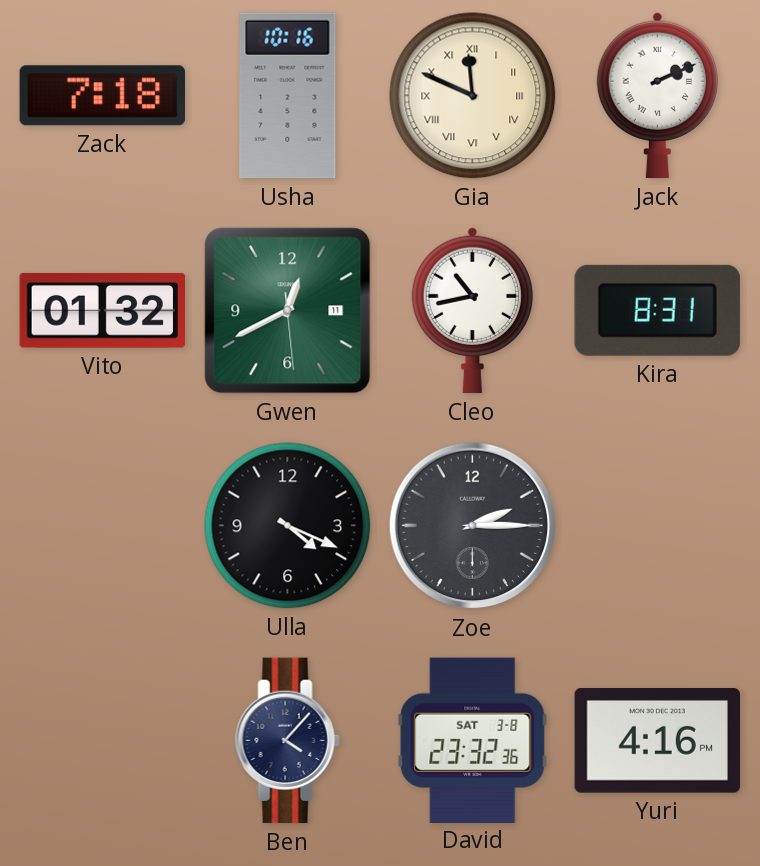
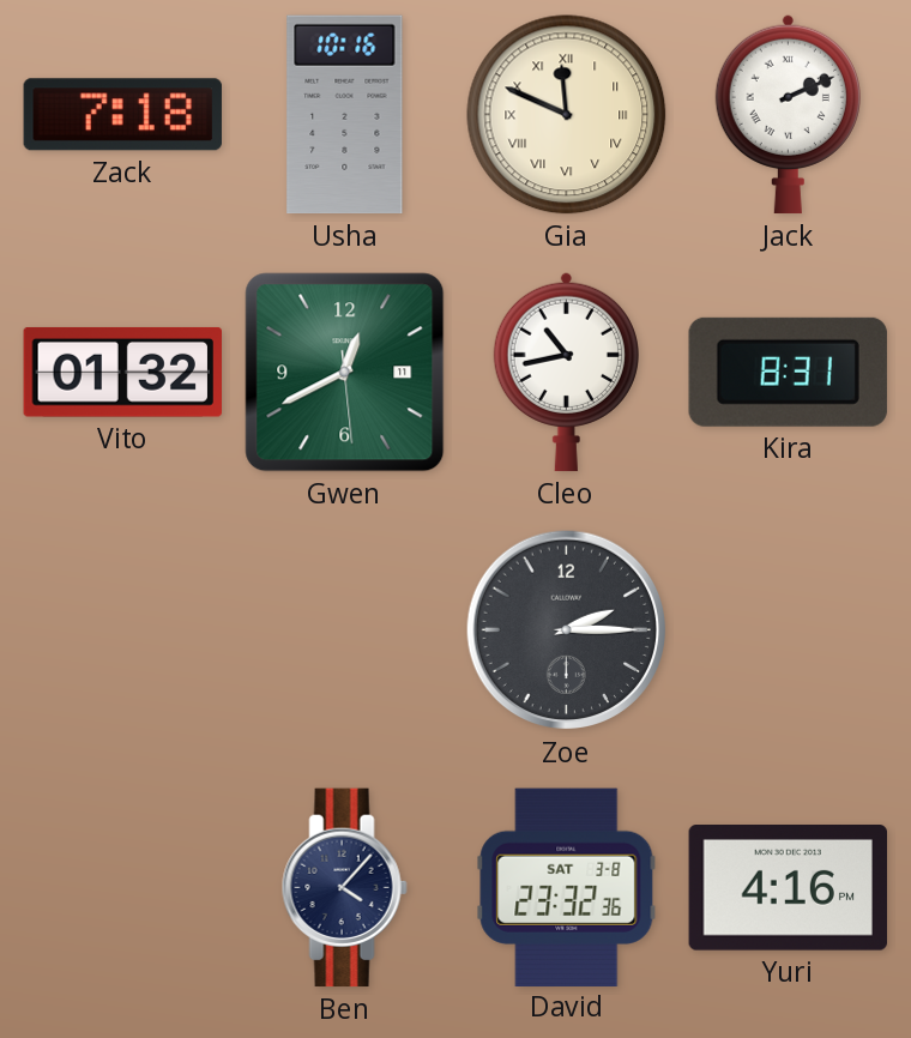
Ulla: 4:19 -> none (288, 526)
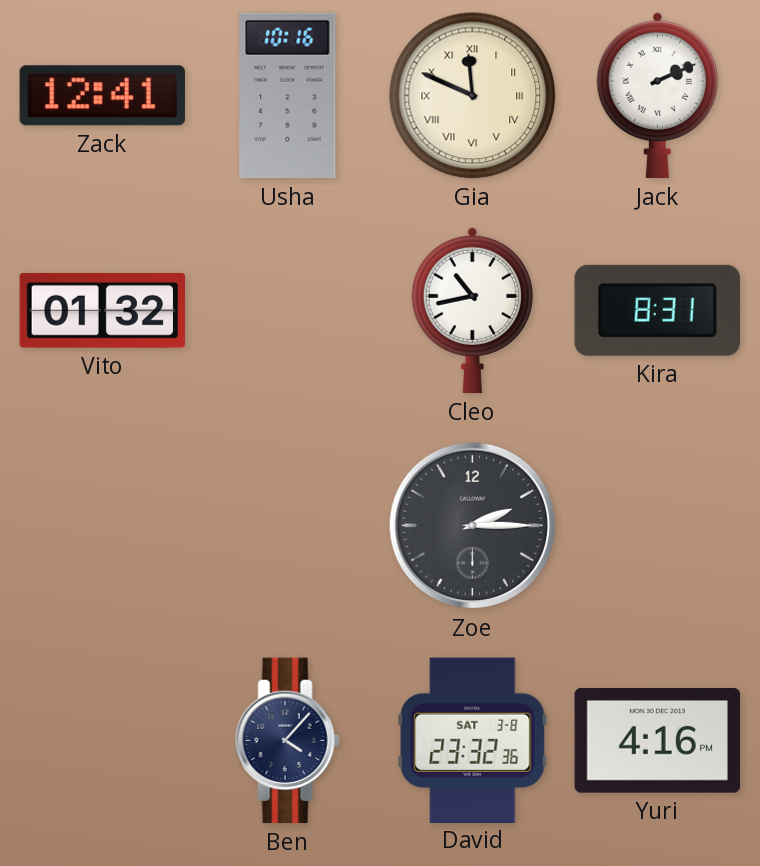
Zack: 7:18 -> 12:41 (102, 96)
Gwen: 12:40 -> none (345, 373)
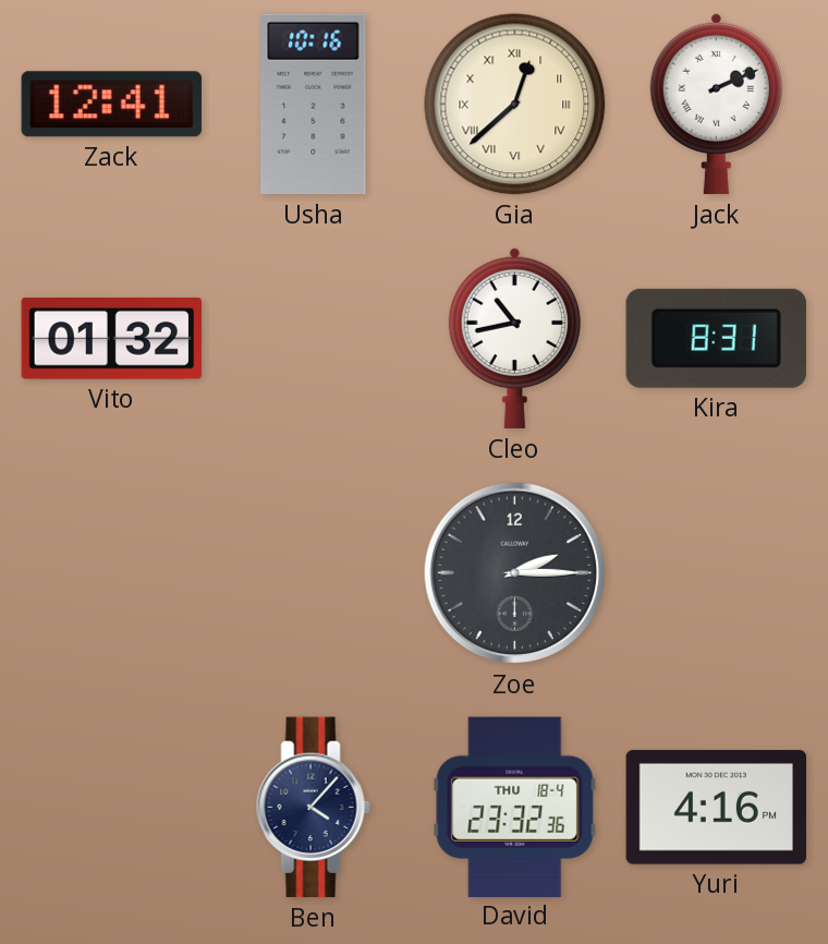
Gia: 11:49 -> 12:38 (515, 105)
David date: SAT 3-8 -> THU 18-4 (515, 807)
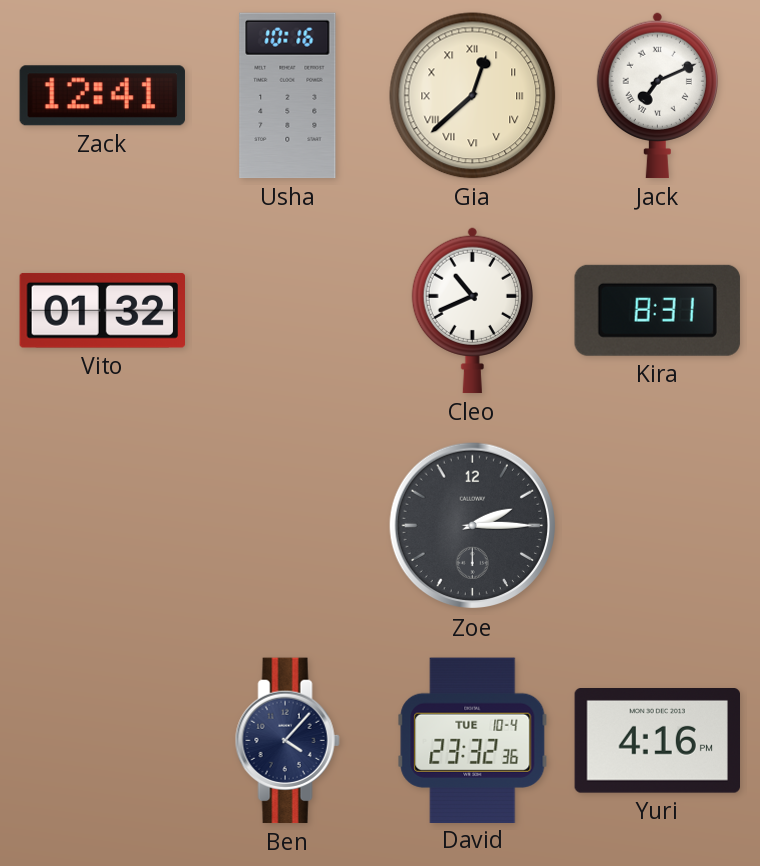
Jack: 2:11 -> 7:11 (657, 95)
Cleo: 10:43 -> 10:41 (472, 310)
David date: THU 18-4 -> TUE 10-4 (473, 740)
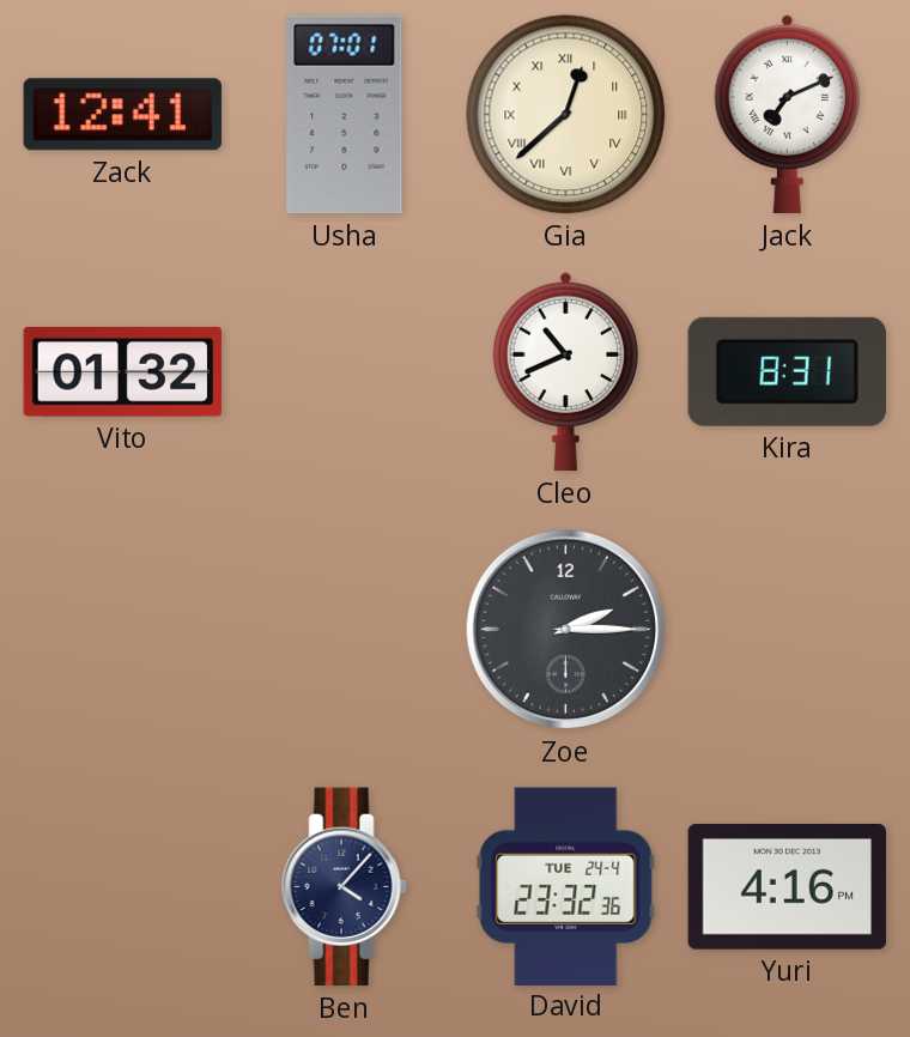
Usha: 10:16 -> 07:01 (345, 115)
David date: TUE 10-4 -> TUE 24-4 (566, 886)
